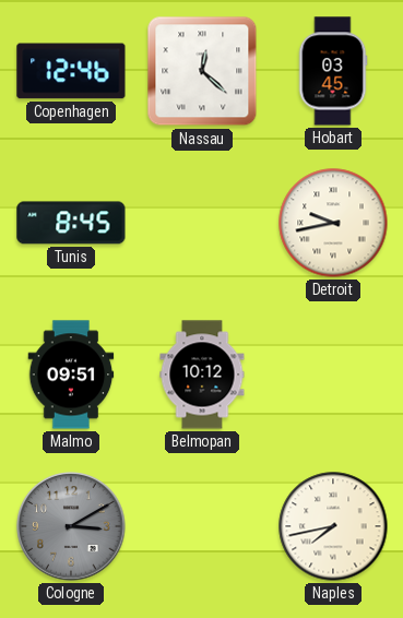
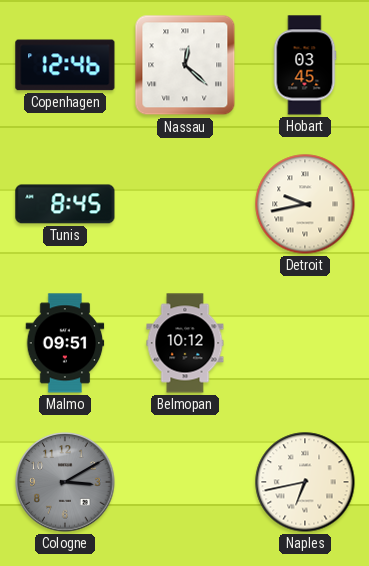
Naples: 7:43 -> 6:43 (305, 482)
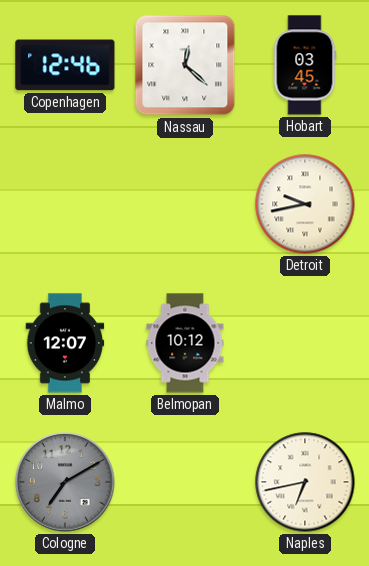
Tunis: 8:45 -> none (65, 204)
Malmo: 09:51 -> 12:07 (65, 343)
Cologne: 3:10 -> 7:10 (65, 482)
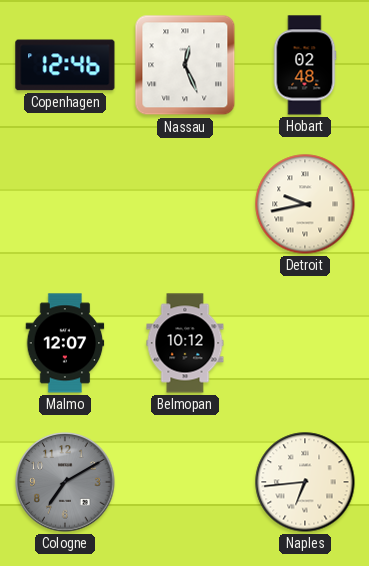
Nassau: 12:22 -> 12:26 (185, 65)
Hobart: 03:45 -> 02:48 (305, 65)
Naples: 6:43 -> 6:44 (305, 482)
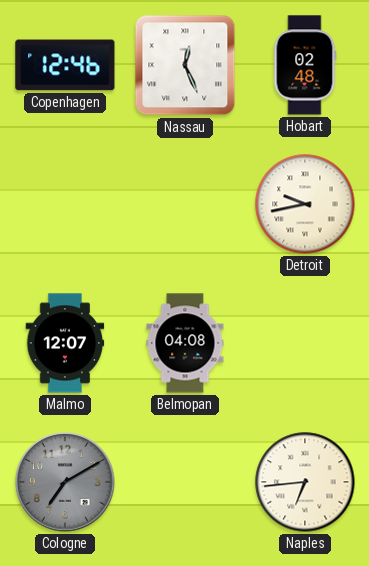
Belmopan: 10:12 -> 04:08 (185, 343)
